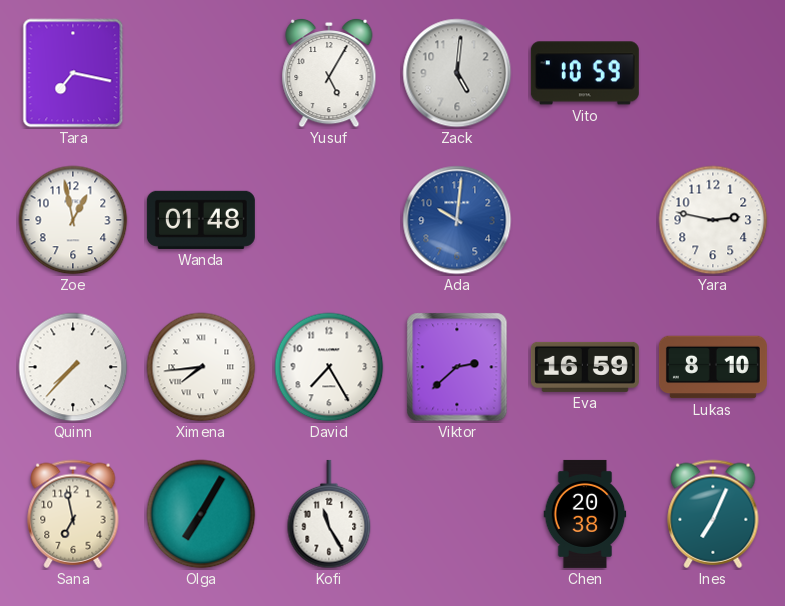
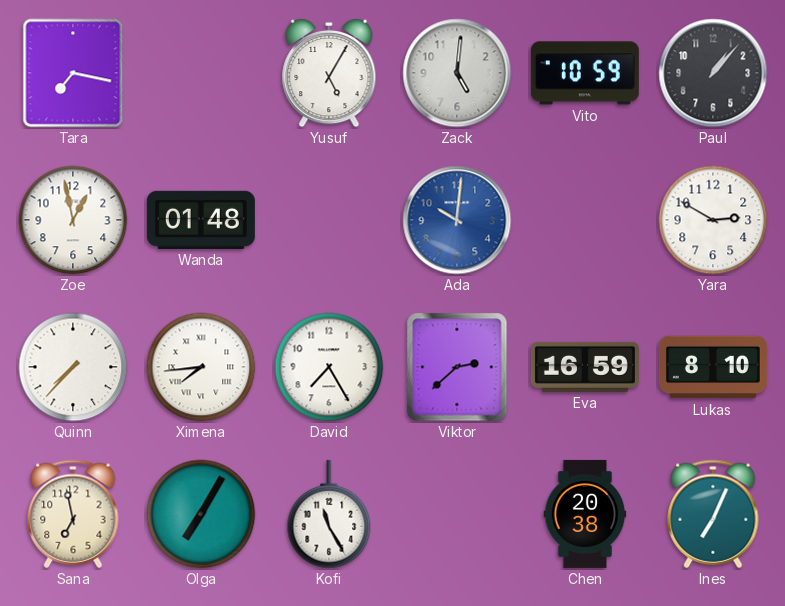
Paul: none -> 1:07 (713, 73)
Yara: 2:47 -> 2:50 (713, 220)
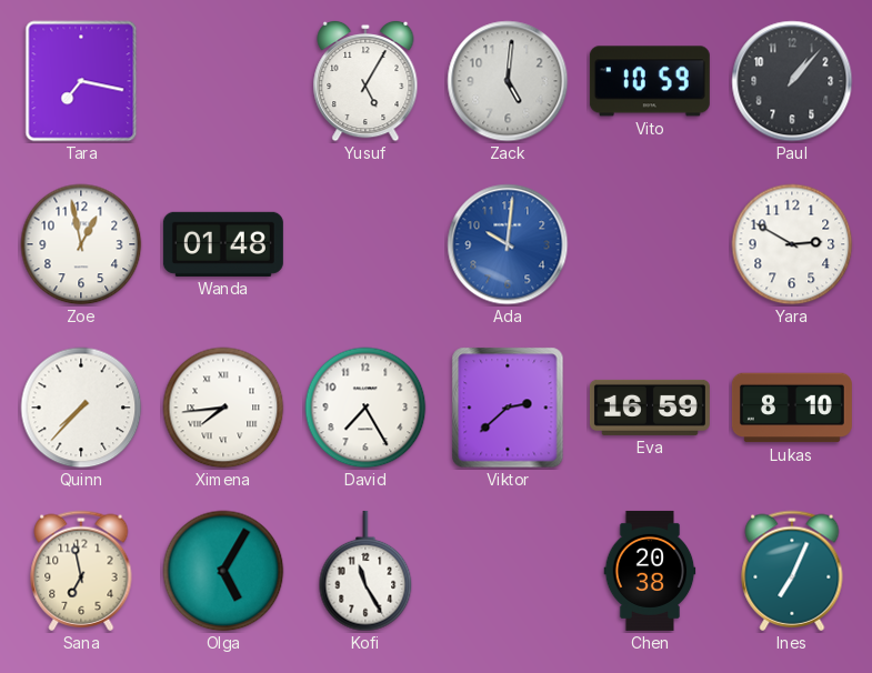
Olga: 7:05 -> 5:05 (223, 571)
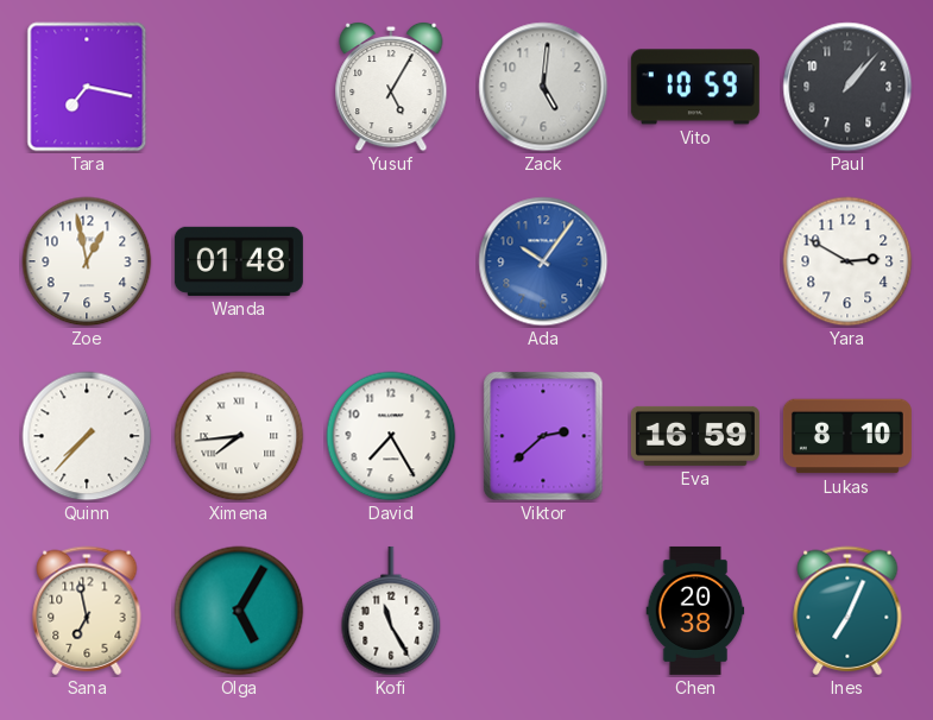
Ada: 10:01 -> 10:06 (543, 261)
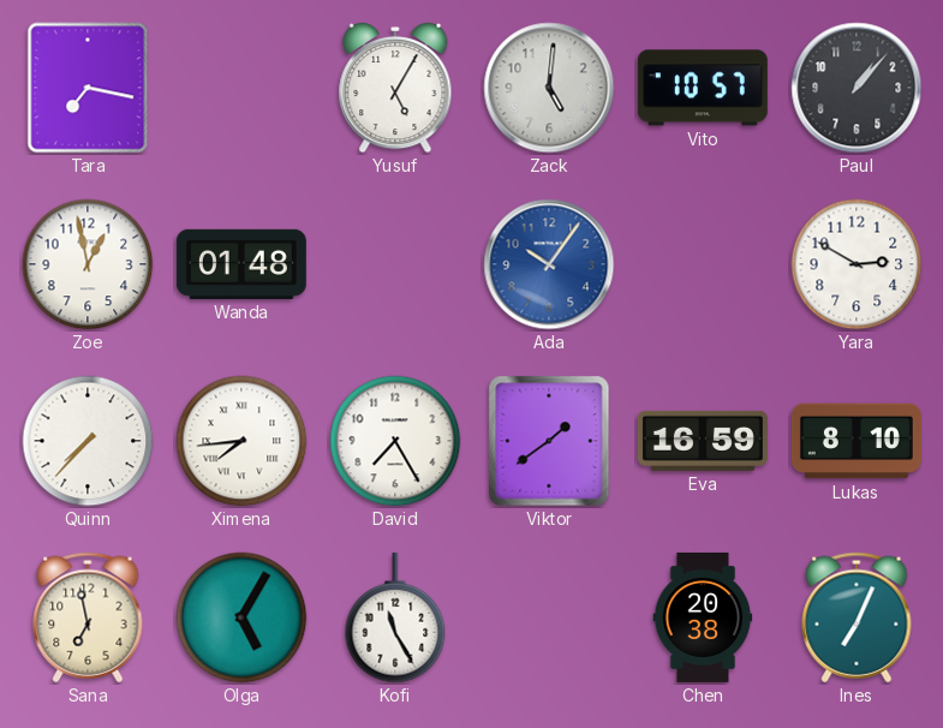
Vito: 10:59 -> 10:57 (703, 88)
Viktor: 2:38 -> 1:39 (549, 441)
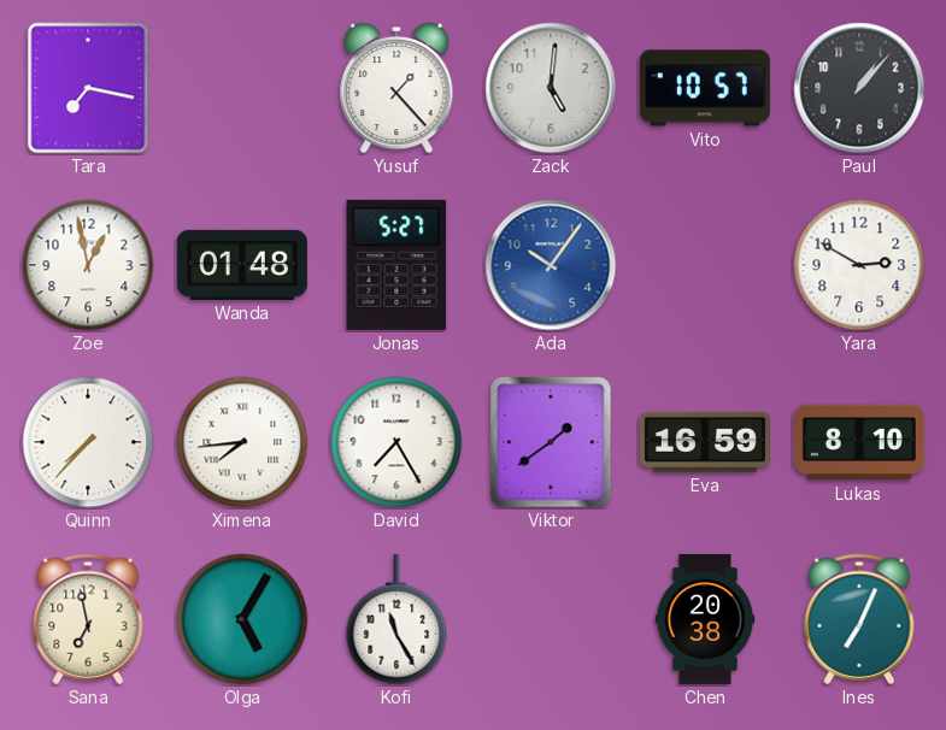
Yusuf: 5:05 -> 1:23 (396, 88)
Jonas: none -> 5:27 (396, 265)
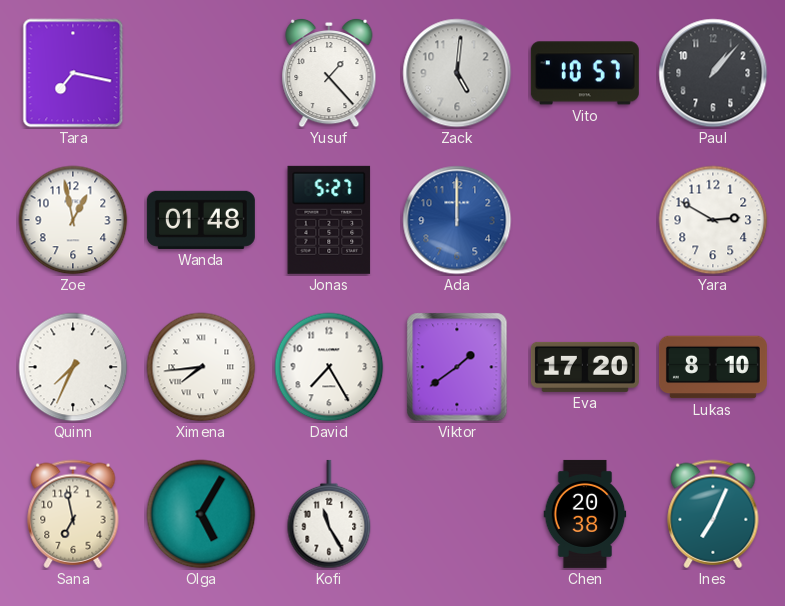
Ada: 10:06 -> 12:00 (457, 220)
Quinn: 7:37 -> 7:34 (73, 367)
Eva: 16:59 -> 17:20 (585, 367)
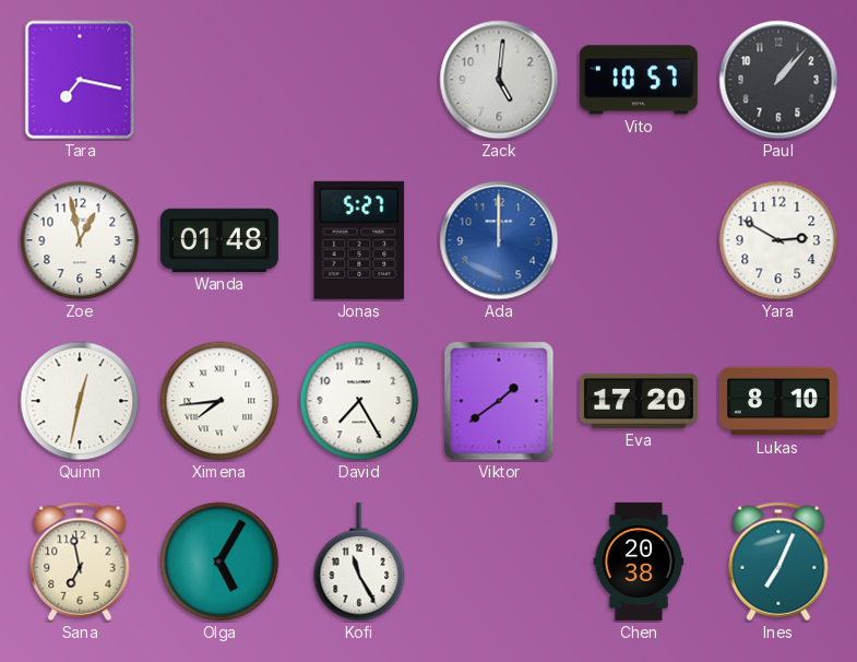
Yusuf: 1:23 -> none (329, 73)
Quinn: 7:34 -> 12:32 (80, 401)
